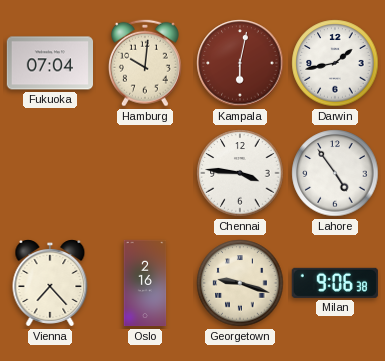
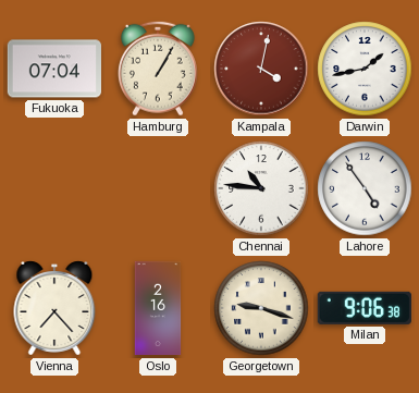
Hamburg: 10:01 -> 1:05 (158, 69)
Kampala: 6:02 -> 4:02 (261, 69)
Chennai: 3:46 -> 10:46 (261, 188)
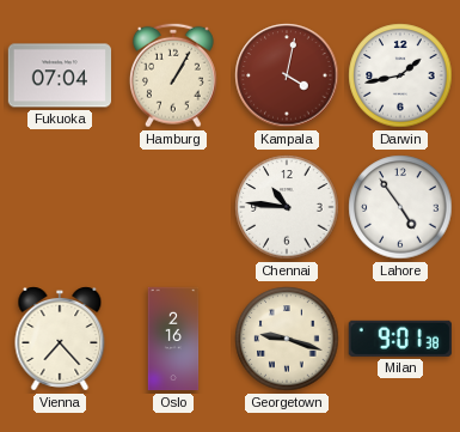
Milan: 9:06 -> 9:01 (400, 339)
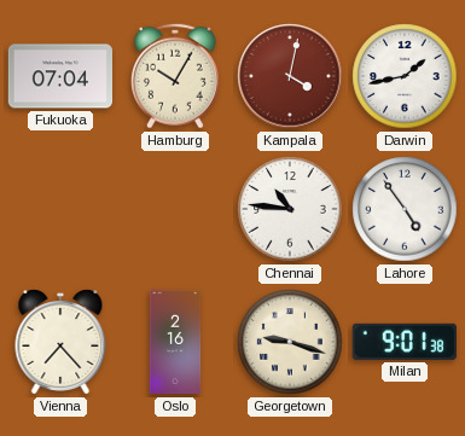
Hamburg: 1:05 -> 10:05 (175, 76)
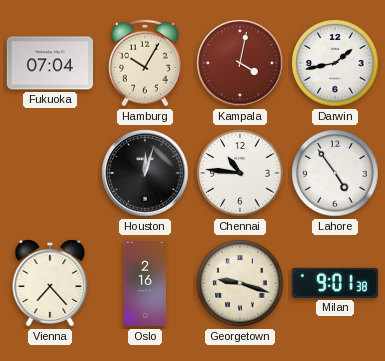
Houston: none -> 12:03 (145, 173)
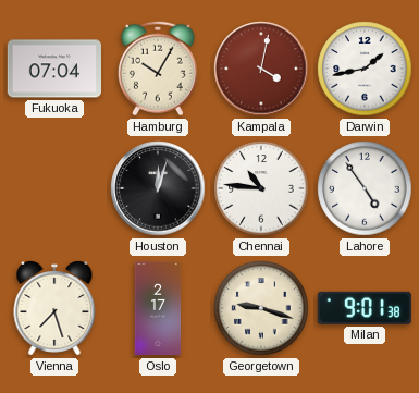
Vienna: 7:23 -> 7:27 (54, 308)
Oslo: 2:16 -> 2:17 (158, 308)
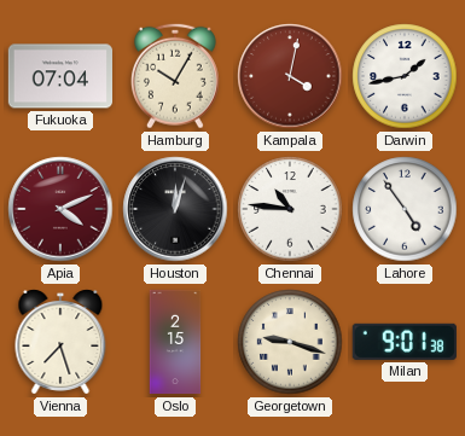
Apia: none -> 4:11 (60, 209)
Oslo: 2:17 -> 2:15 (175, 342)
